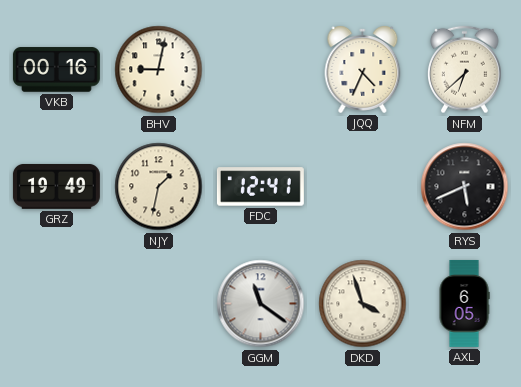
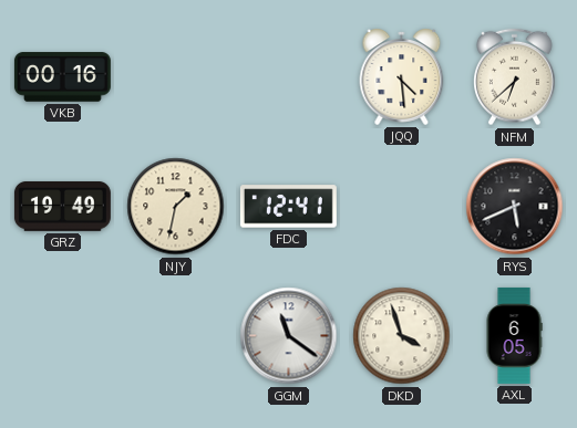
BHV: 9:02 -> none (159, 70)
JQQ: 4:34 -> 4:29 (402, 76)
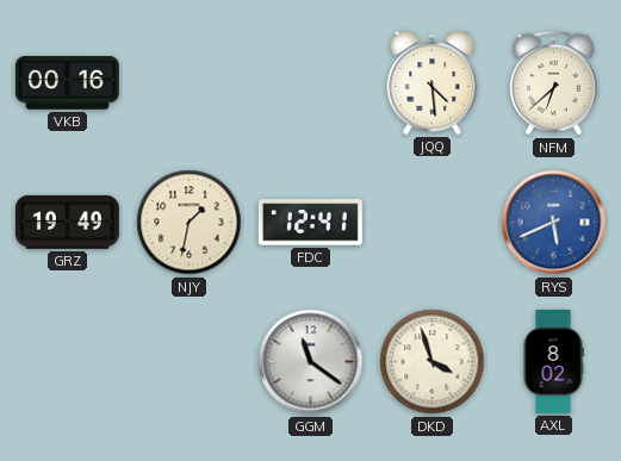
RYS dial: black -> blue (554, 223)
AXL: 6:05 -> 8:02 (553, 361)
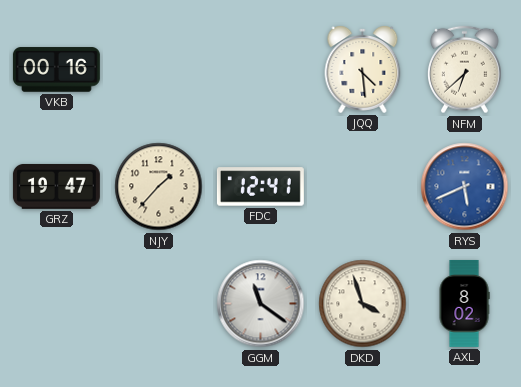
GRZ: 19:49 -> 19:47 (56, 187)
NJY: 1:32 -> 1:37 (159, 187)
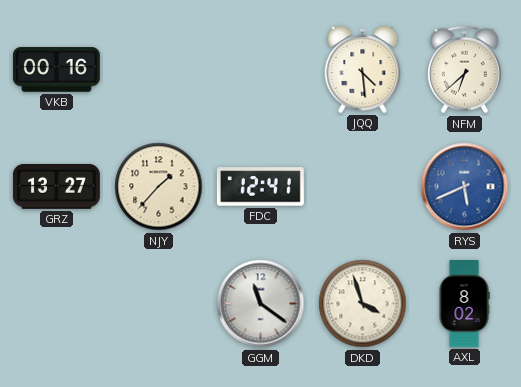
GRZ: 19:47 -> 13:27 (56, 187)
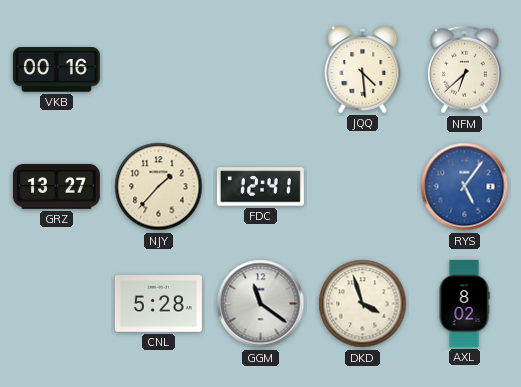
RYS: 5:41 -> 5:06 (465, 187)
CNL: none -> 5:28 (158, 304)
